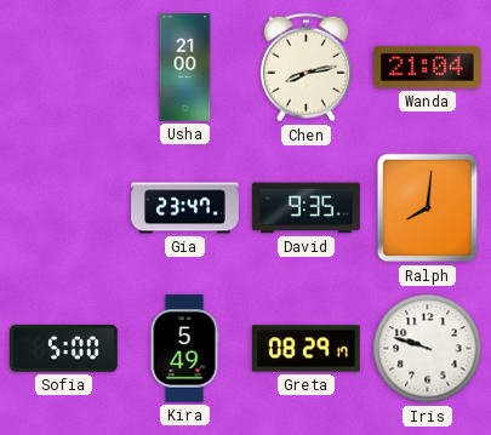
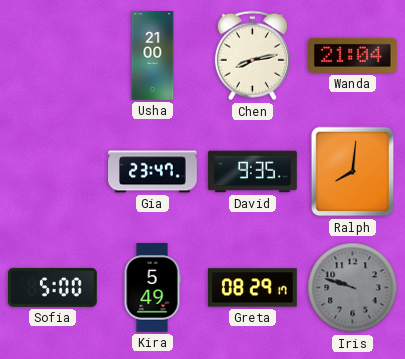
Iris dial: white -> grey (353, 288)
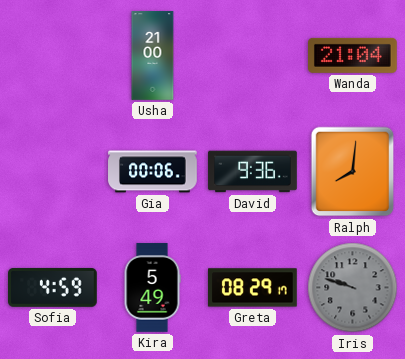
Chen: 8:13 -> none (252, 56)
Gia: 23:47 -> 00:06 (153, 172)
David: 9:35 -> 9:36 (253, 172)
Sofia: 5:00 -> 4:59 (53, 287)
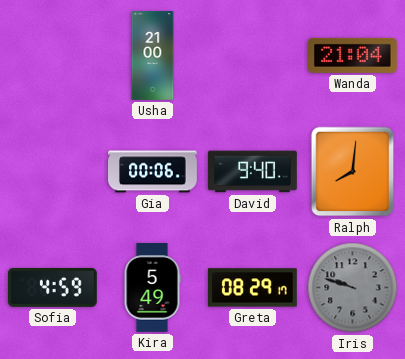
David: 9:36 -> 9:40 (253, 172)
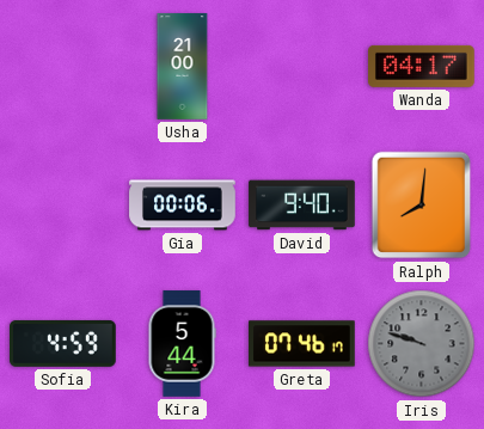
Wanda: 21:04 -> 04:17 (422, 66)
Kira: 5:49 -> 5:44 (182, 344)
Greta: 08:29 -> 07:46 (302, 344)
